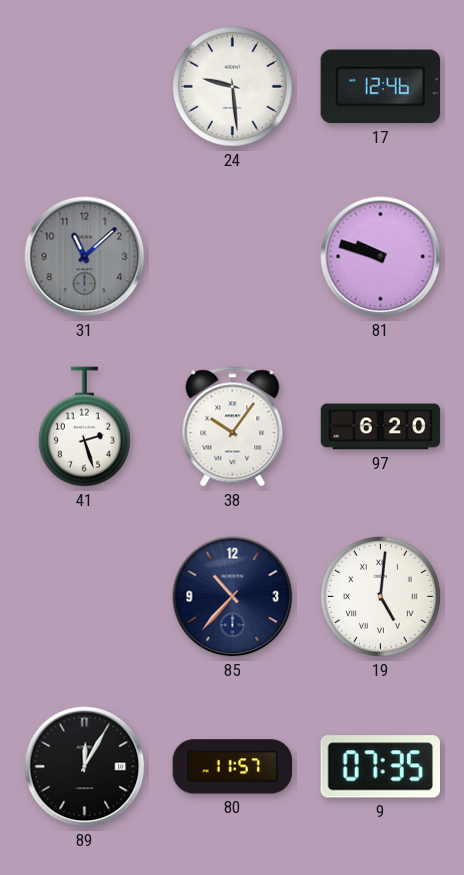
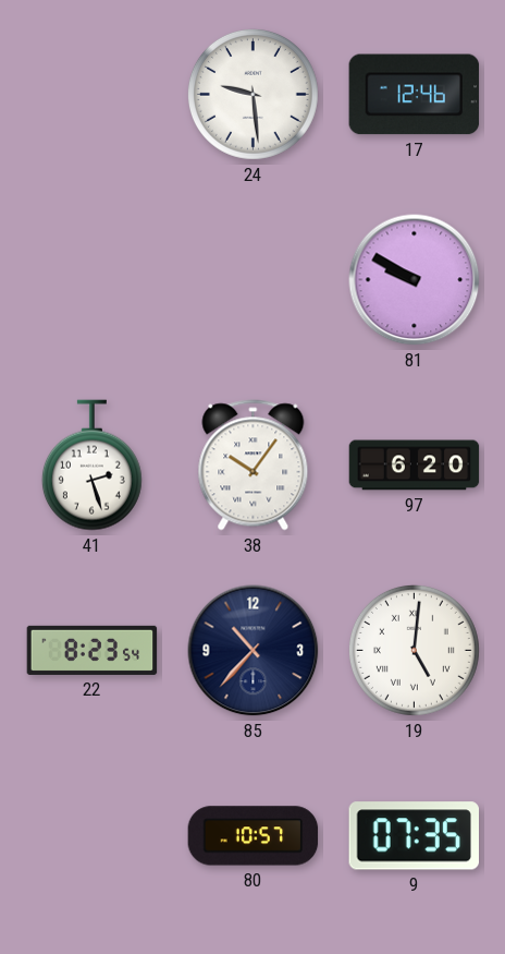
31: 11:08 -> none (85, 257)
81: 9:48 -> 9:50 (415, 280)
22: none -> 8:23 (93, 650)
89: 12:05 -> none (85, 767)
80: 11:57 -> 10:57 (254, 836)
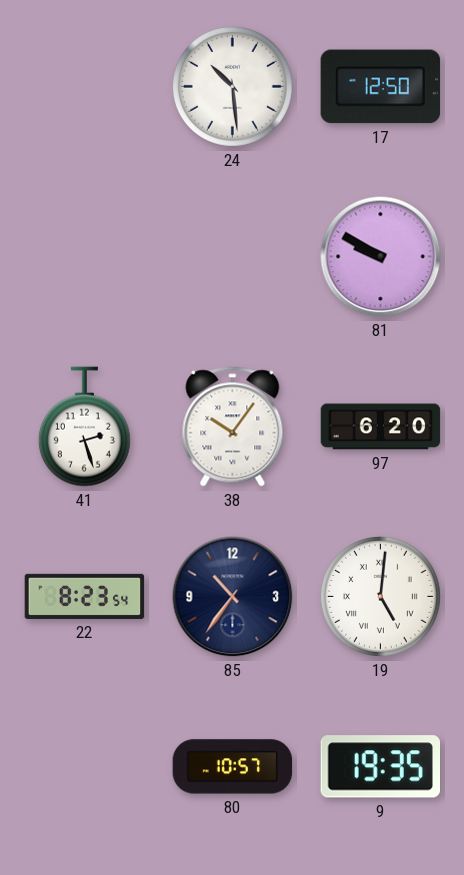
24: 9:29 -> 10:29 (232, 86)
17: 12:46 -> 12:50 (381, 87)
85: 10:37 -> 10:36 (233, 597)
9: 07:35 -> 19:35 (380, 767)
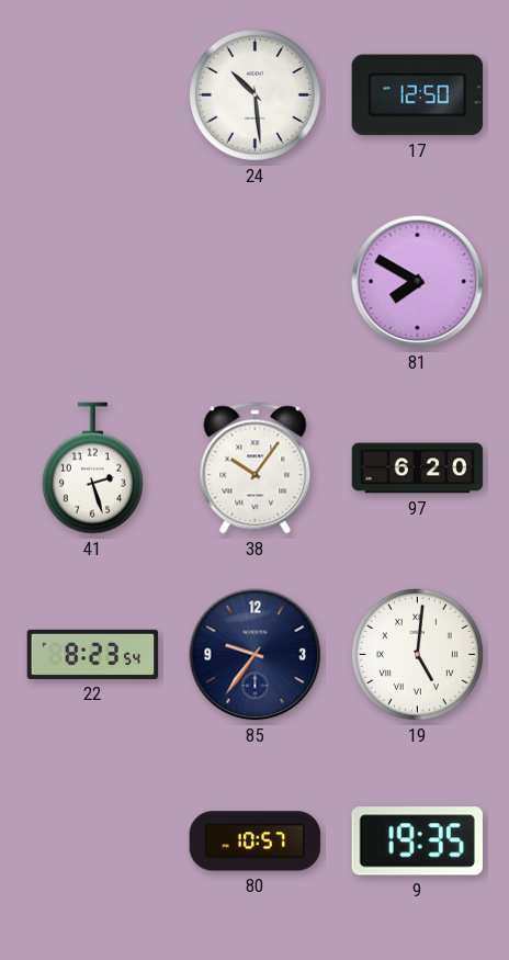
81: 9:50 -> 7:50 (418, 282)
85: 10:36 -> 9:36 (256, 655)
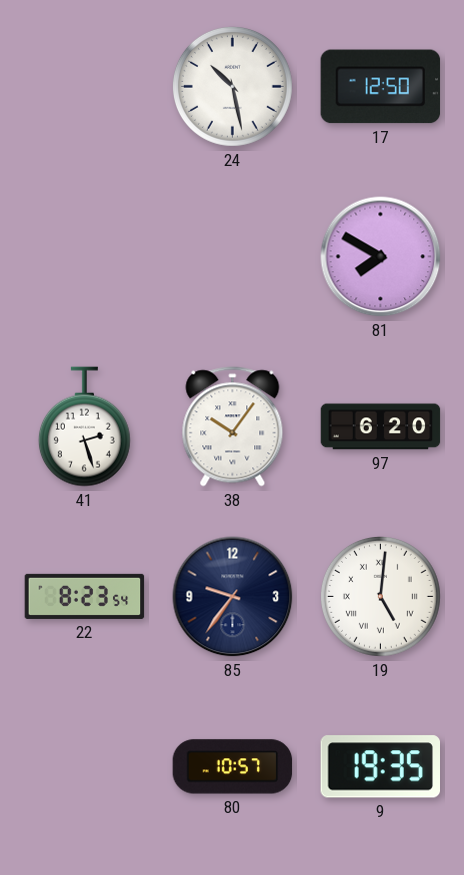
24: 10:29 -> 10:28 (232, 86)
